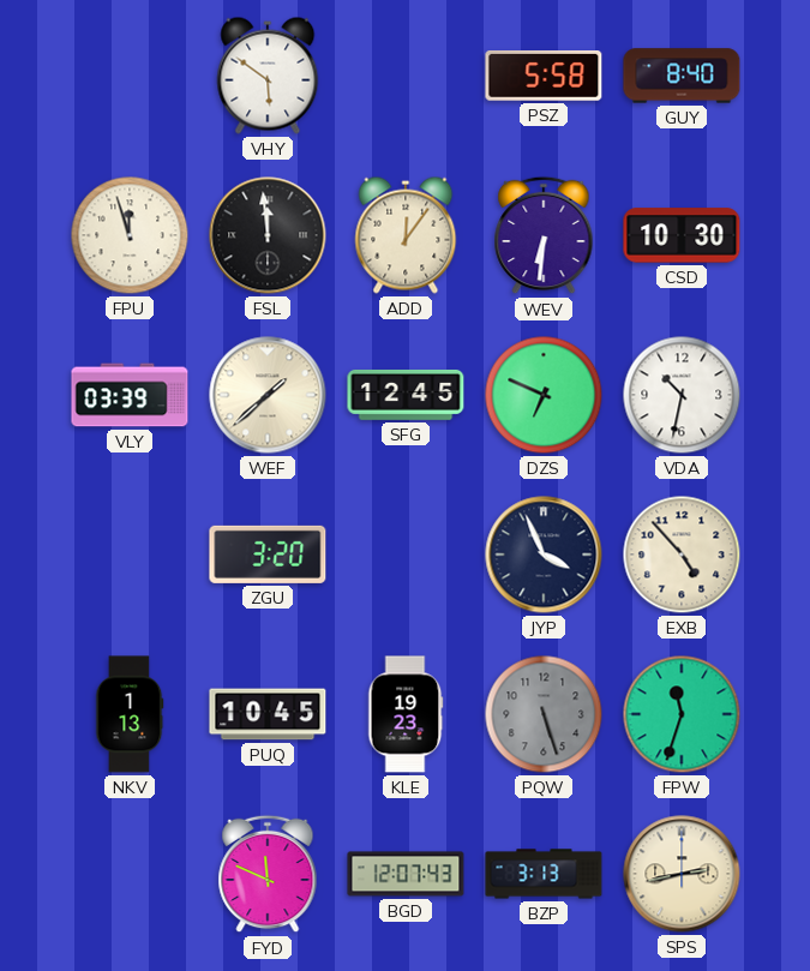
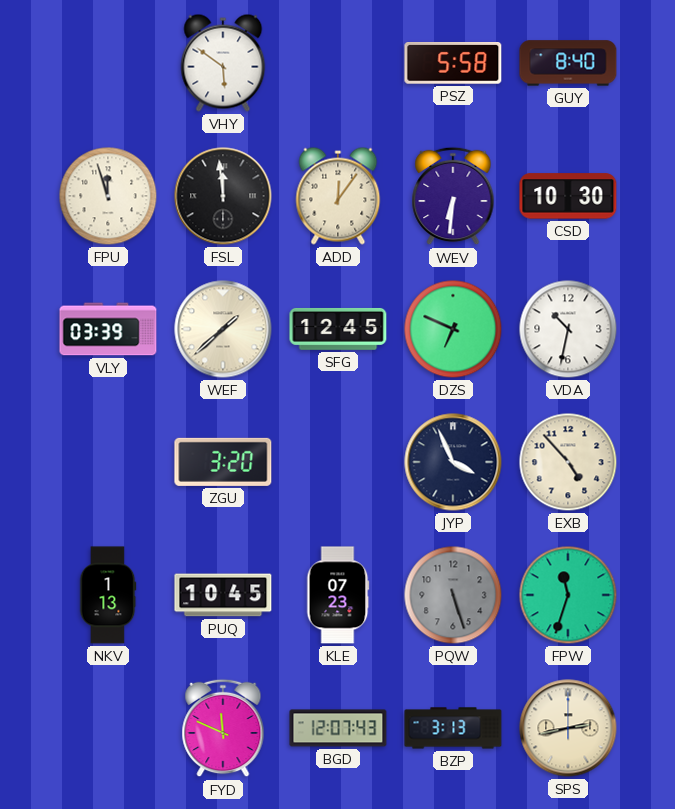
KLE: 19:23 -> 07:23 (338, 595)
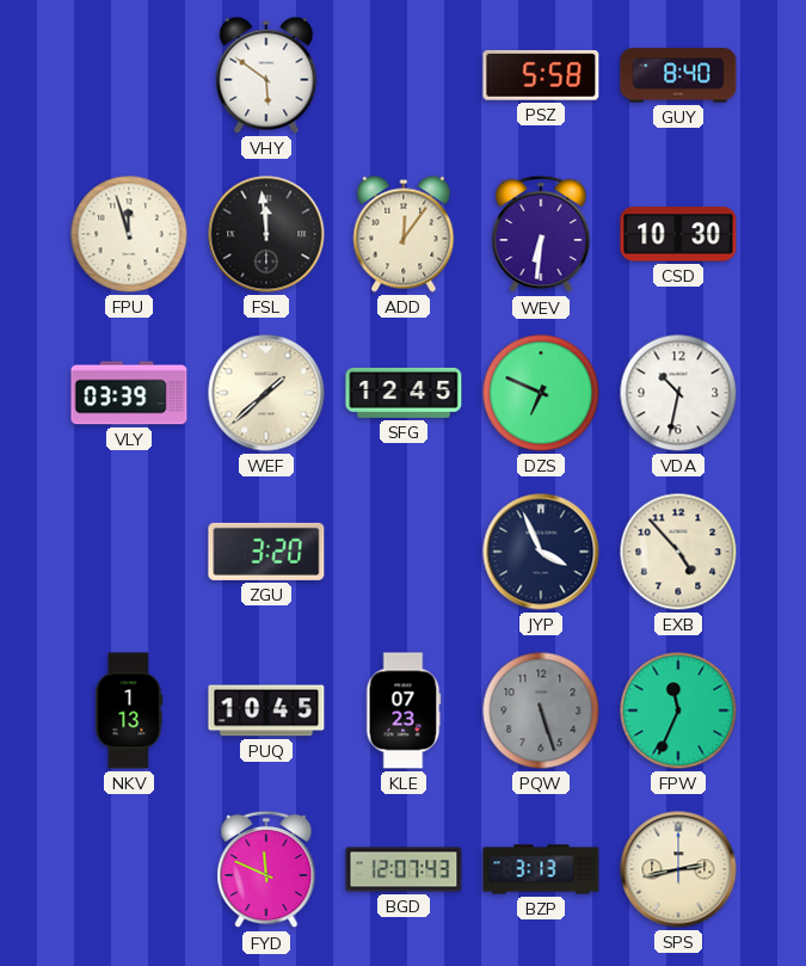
FPW: 11:33 -> 11:34 (678, 710)
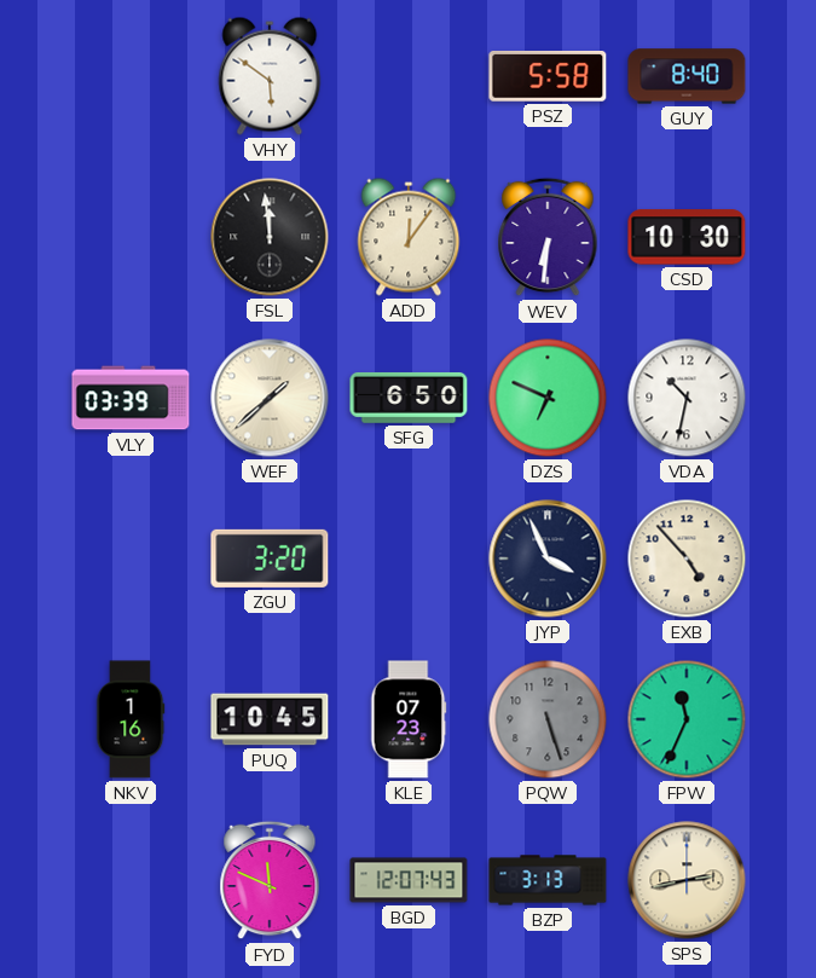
FPU: 11:57 -> none (129, 234)
SFG: 12:45 -> 6:50 (409, 398)
NKV: 1:13 -> 1:16 (131, 719)
